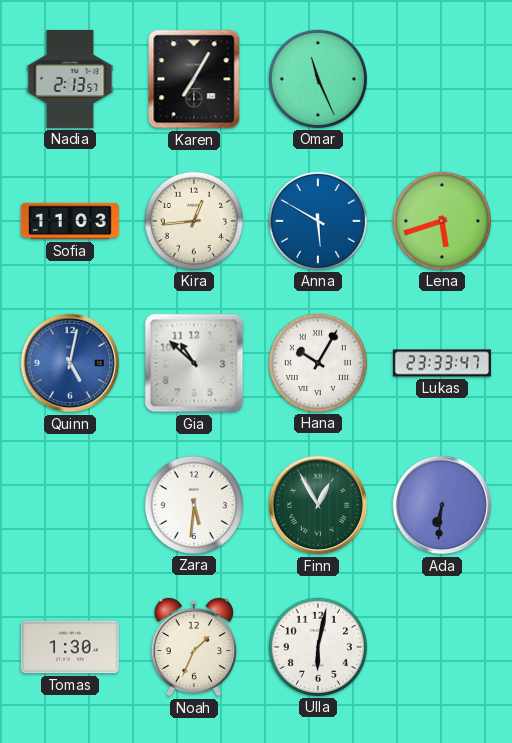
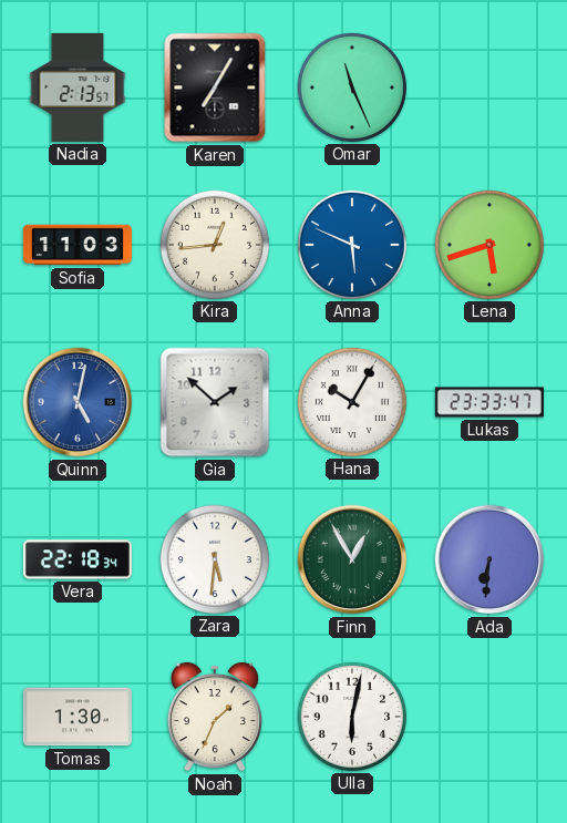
Anna: 5:50 -> 5:49 (352, 245)
Gia: 10:52 -> 1:52 (215, 402)
Vera: none -> 22:18 (78, 559)
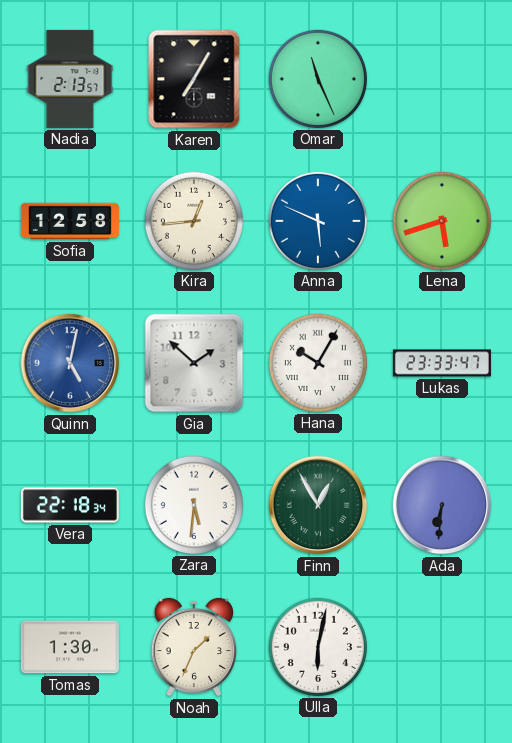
Sofia: 11:03 -> 12:58 (70, 221)
